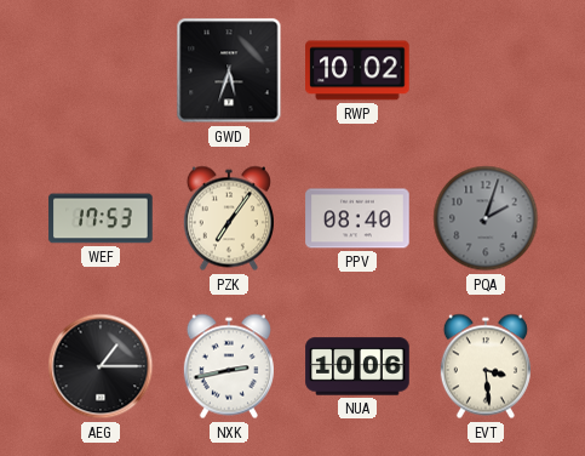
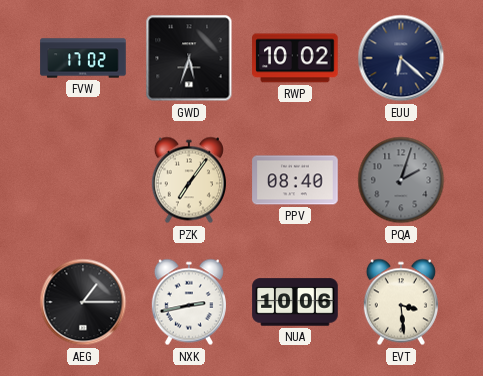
FVW: none -> 17:02 (83, 58)
EUU: none -> 6:22 (401, 58)
WEF: 17:53 -> none (101, 218)
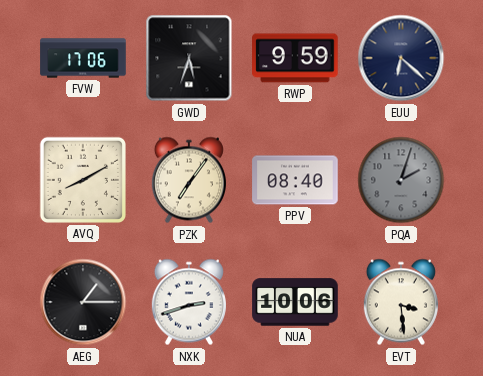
FVW: 17:02 -> 17:06 (83, 58)
RWP: 10:02 -> 9:59 (295, 58)
AVQ: none -> 8:10 (83, 180)
NXK: 2:43 -> 2:42 (189, 302)
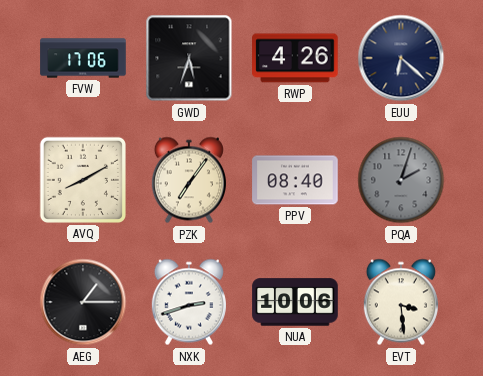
RWP: 9:59 -> 4:26 (295, 58)
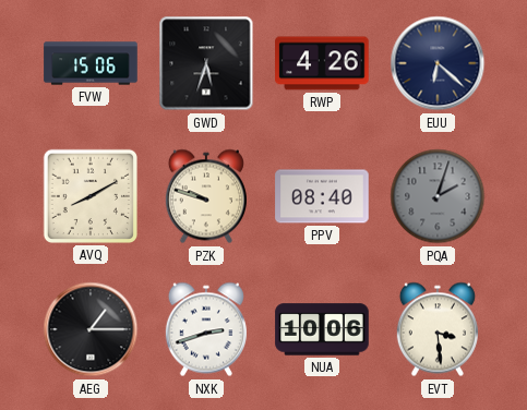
FVW: 17:06 -> 15:06 (91, 63)
PZK: 7:06 -> 9:48 (206, 196)
